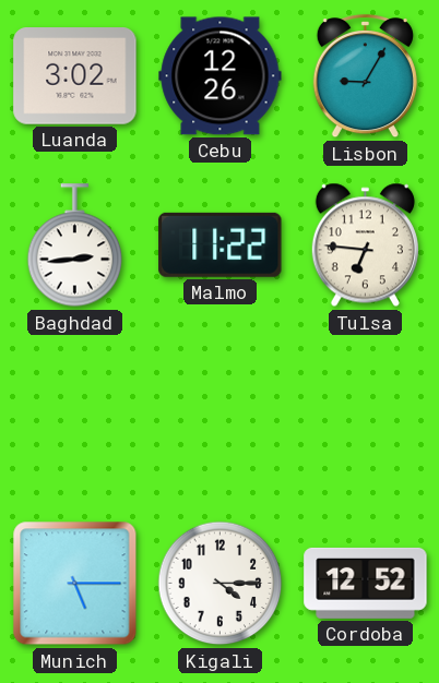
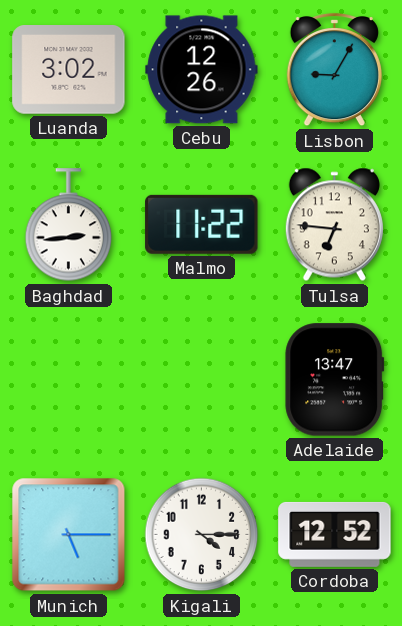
Adelaide: none -> 13:47 (335, 380)
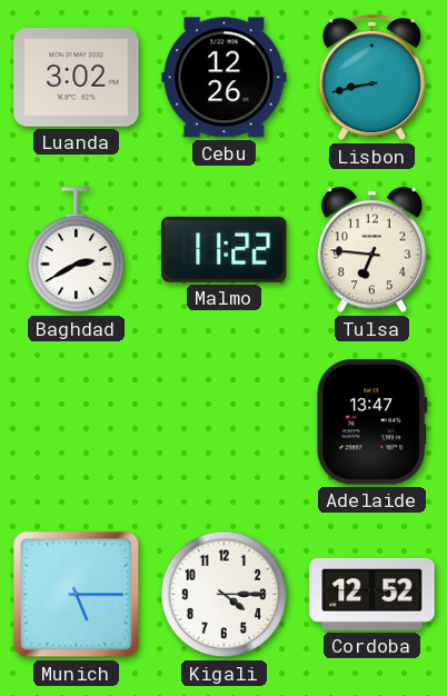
Lisbon: 9:05 -> 8:43 (371, 78)
Baghdad: 2:44 -> 2:40 (77, 250)
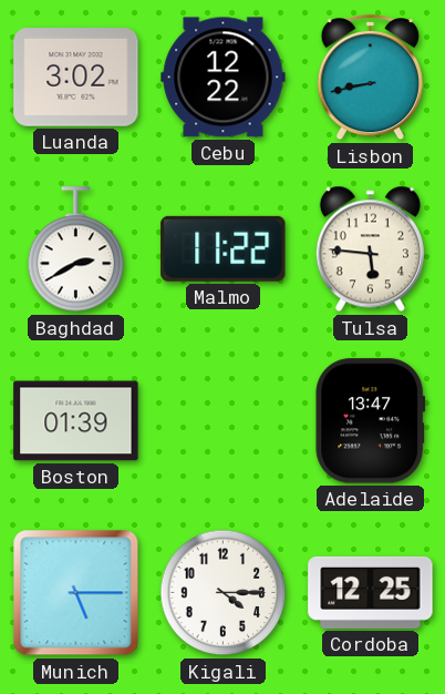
Cebu: 12:26 -> 12:22 (224, 78)
Tulsa: 6:46 -> 5:46 (370, 249)
Boston: none -> 01:39 (76, 421)
Cordoba: 12:52 -> 12:25 (371, 592)
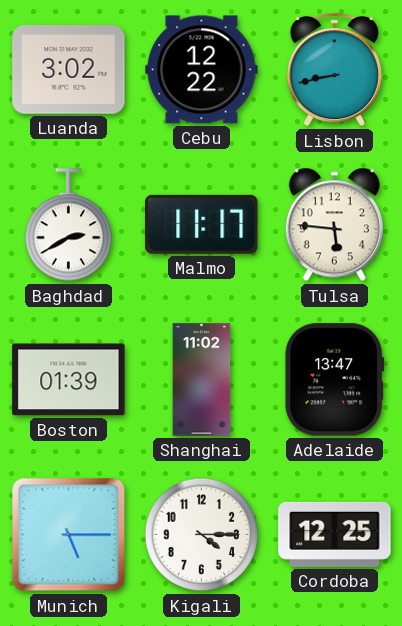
Malmo: 11:22 -> 11:17 (202, 224)
Shanghai: none -> 11:02 (202, 380)
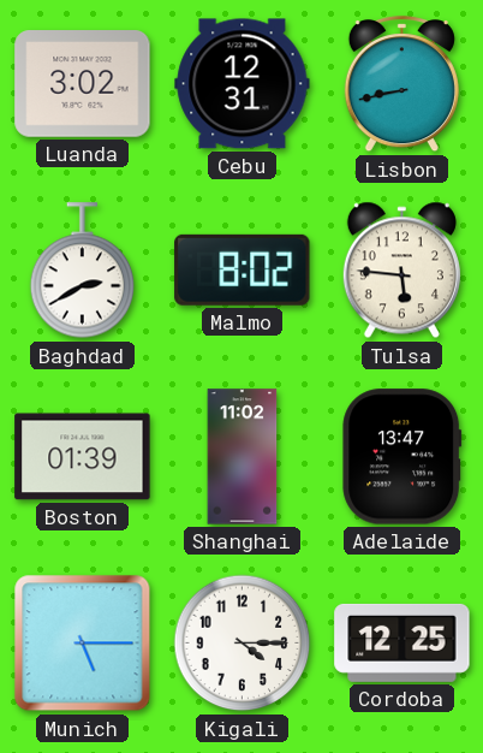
Cebu: 12:22 -> 12:31 (243, 84)
Malmo: 11:17 -> 8:02 (243, 269)
